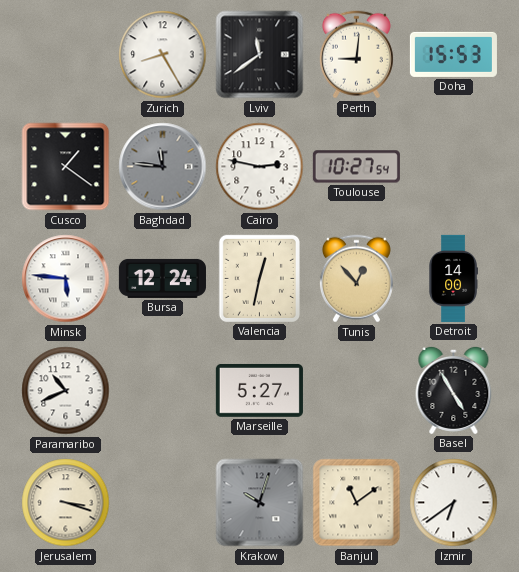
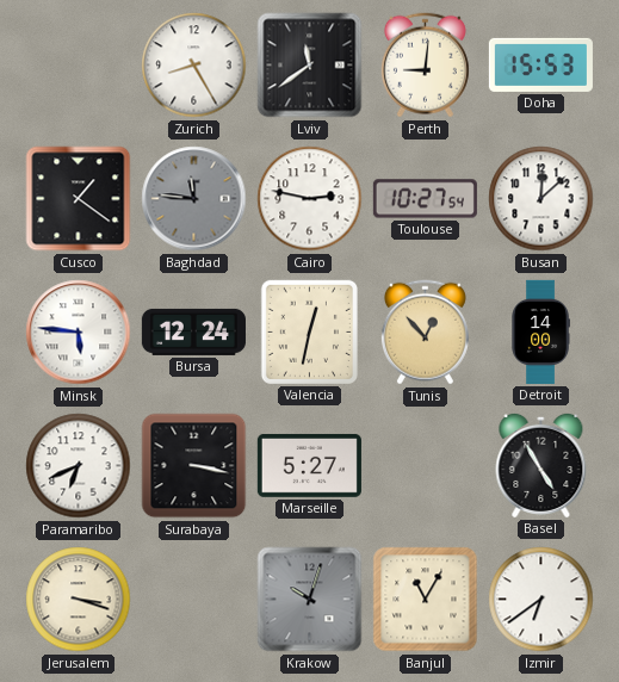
Busan: none -> 12:08 (541, 199)
Paramaribo: 10:41 -> 6:41 (79, 466)
Surabaya: none -> 3:17 (194, 466)
Banjul: 11:09 -> 11:05 (426, 600)
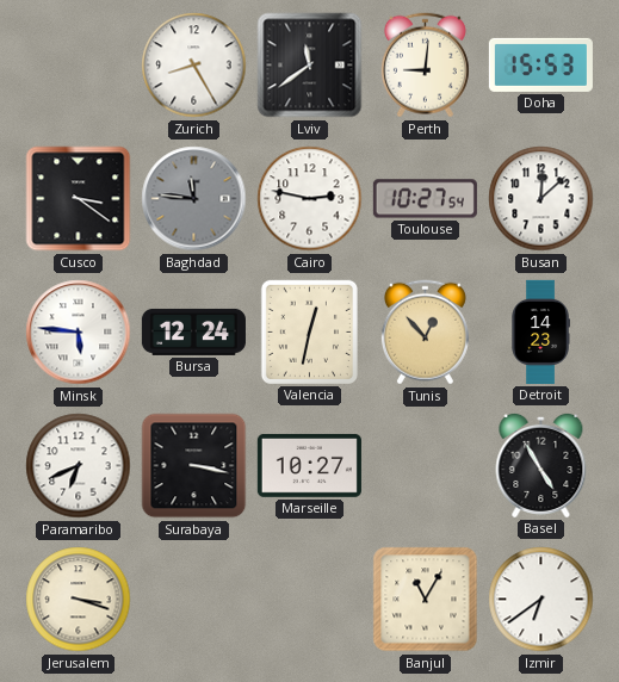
Cusco: 1:21 -> 3:21 (79, 199)
Detroit: 14:00 -> 14:23 (540, 331)
Marseille: 5:27 -> 10:27 (309, 465)
Krakow: 10:03 -> none (310, 600)
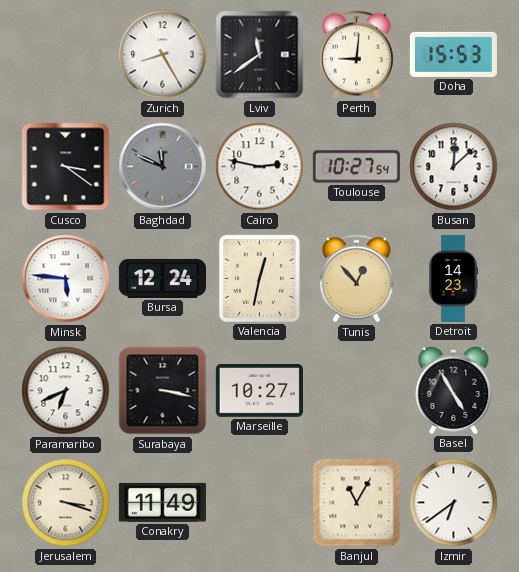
Baghdad: 11:46 -> 11:49 (163, 167)
Conakry: none -> 11:49 (162, 502)
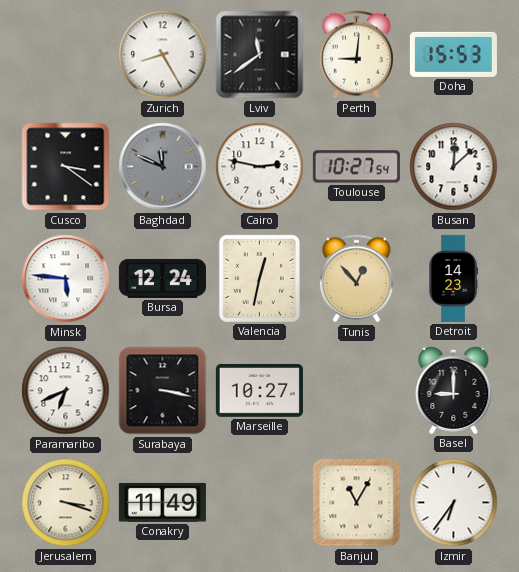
Basel: 4:55 -> 9:00 (454, 390)
Izmir: 6:39 -> 6:36 (454, 503)
